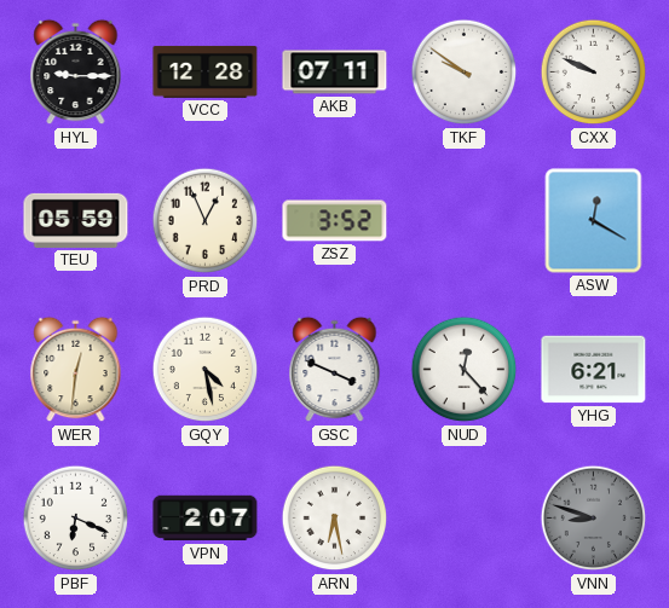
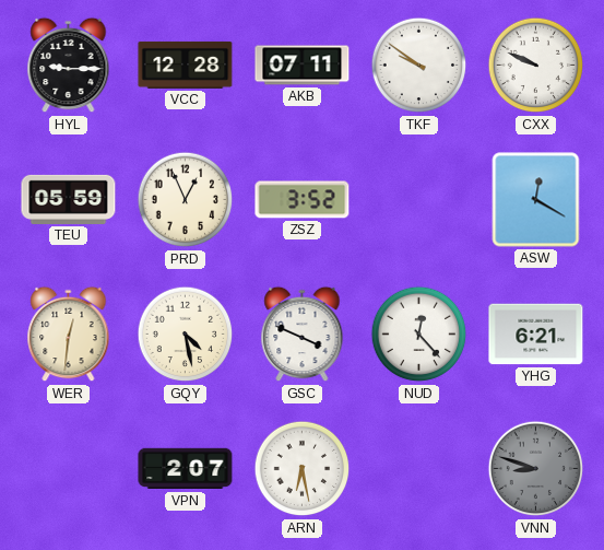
PBF: 6:19 -> none (76, 519)
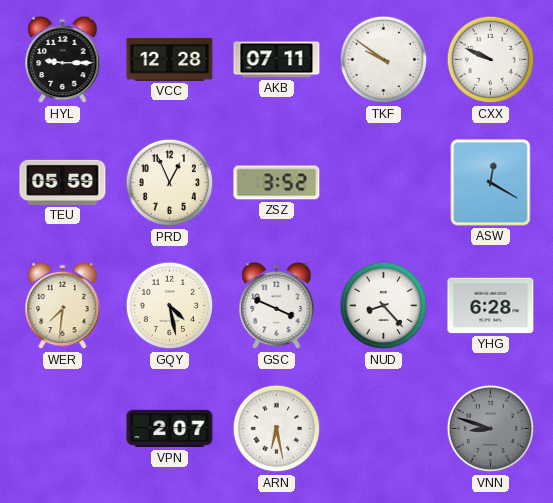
WER: 12:31 -> 7:31 (63, 306)
NUD: 12:23 -> 8:23 (384, 306)
YHG: 6:21 -> 6:28 (491, 306)
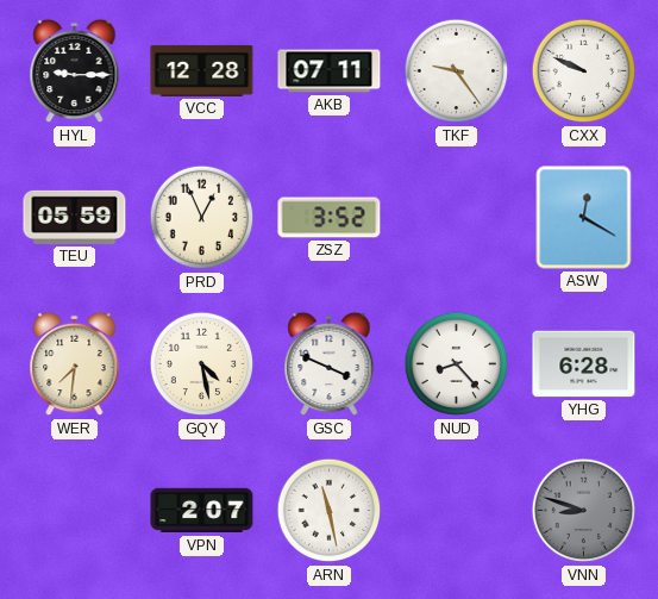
TKF: 9:51 -> 9:24 (457, 71)
ARN: 6:28 -> 11:28 (330, 511)
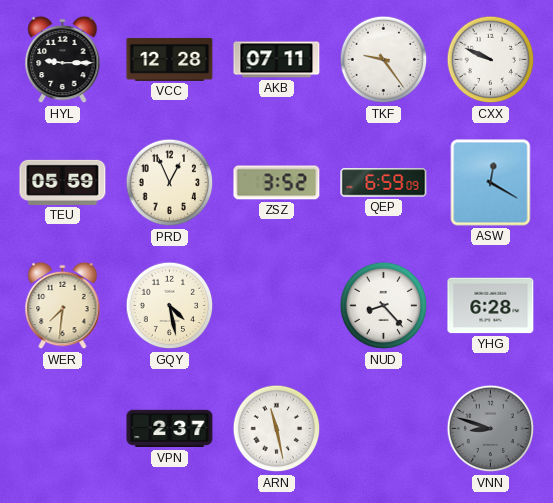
QEP: none -> 6:59 (384, 183)
GSC: 3:49 -> none (330, 364)
VPN: 2:07 -> 2:37 (170, 429)
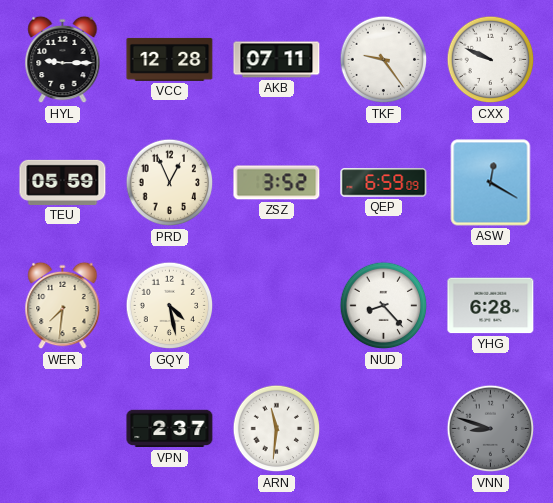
ARN: 11:28 -> 11:31 (277, 429)
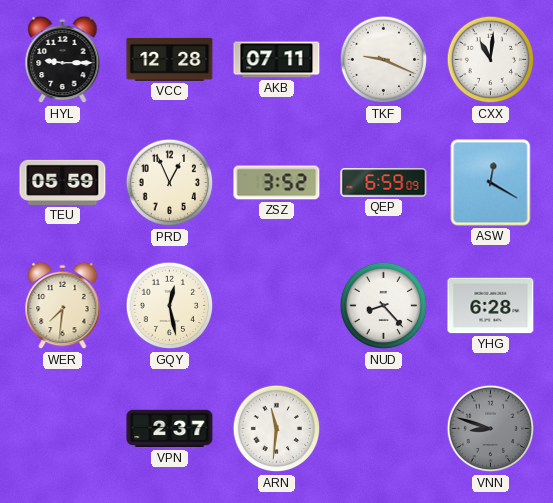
TKF: 9:24 -> 9:19 (384, 60)
CXX: 9:49 -> 11:01 (491, 60)
GQY: 4:28 -> 12:28 (170, 306)
